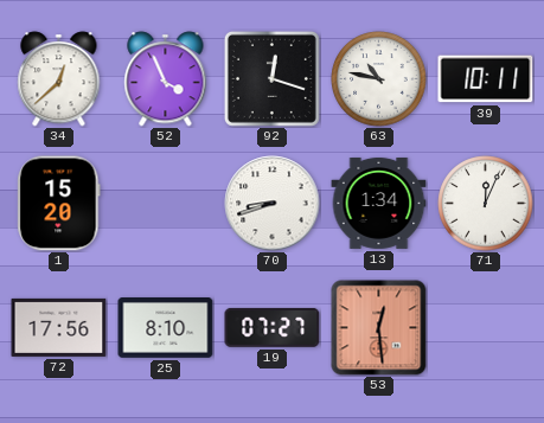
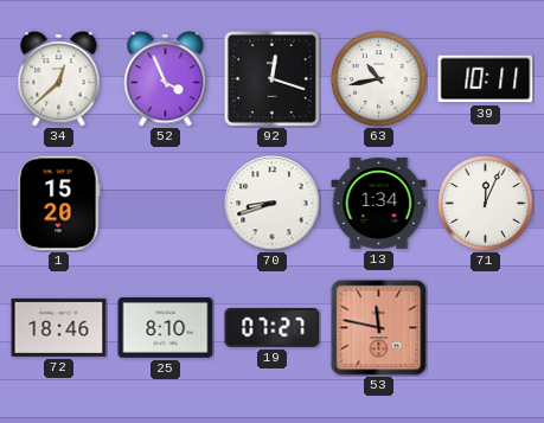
63: 10:47 -> 10:43 (379, 79)
72: 17:56 -> 18:46 (59, 327)
53: 12:29 -> 11:47 (379, 328)
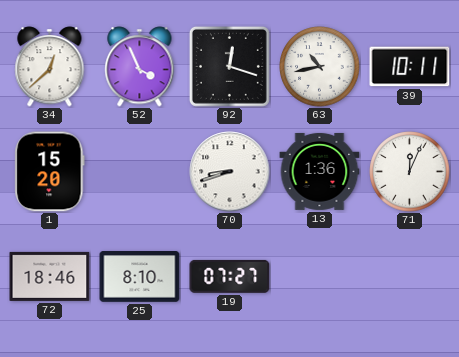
13: 1:34 -> 1:36 (320, 171)
53: 11:47 -> none (379, 328)
